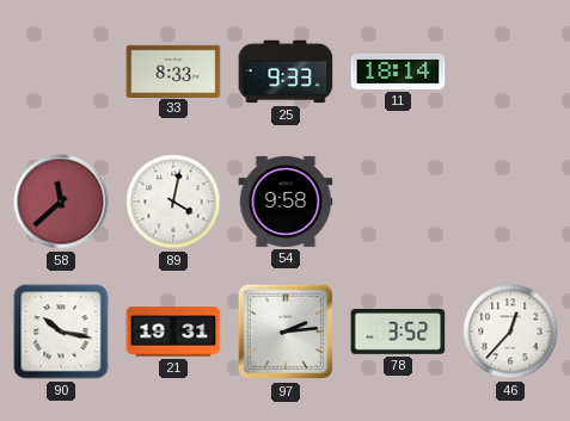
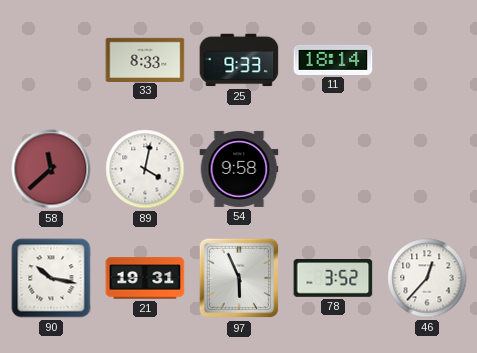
97: 2:14 -> 5:56 (239, 278)
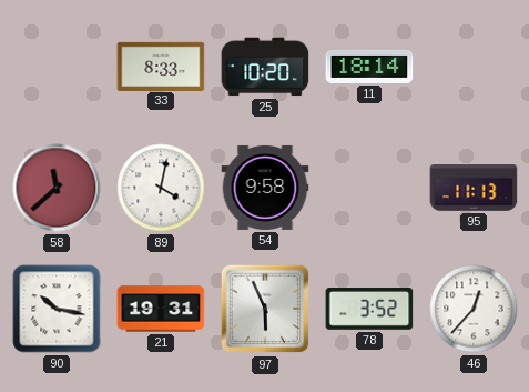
25: 9:33 -> 10:20 (265, 67)
95: none -> 11:13 (474, 189)
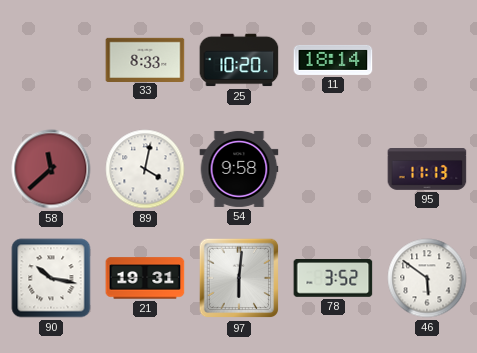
97: 5:56 -> 6:01 (239, 278)
46: 12:37 -> 5:51 (427, 278)
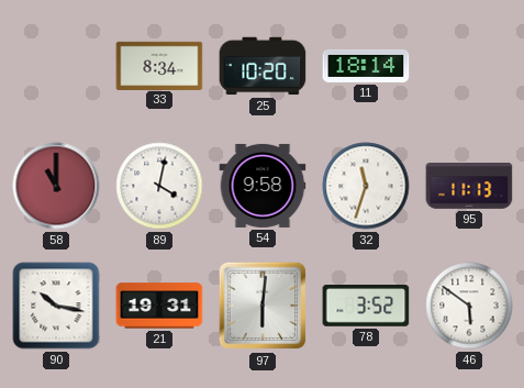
33: 8:33 -> 8:34 (159, 65)
58: 11:38 -> 11:00 (56, 186)
32: none -> 11:33 (366, 186)
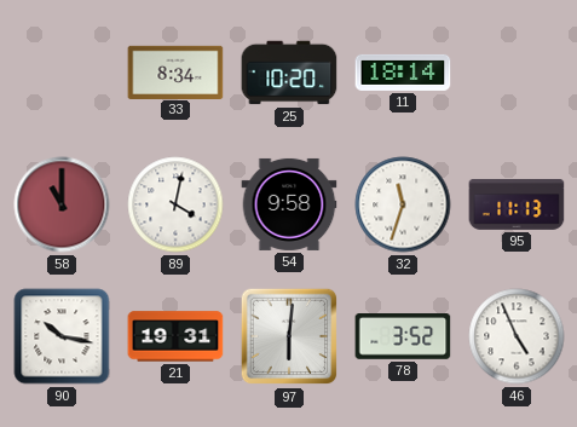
46: 5:51 -> 4:56 (517, 336)
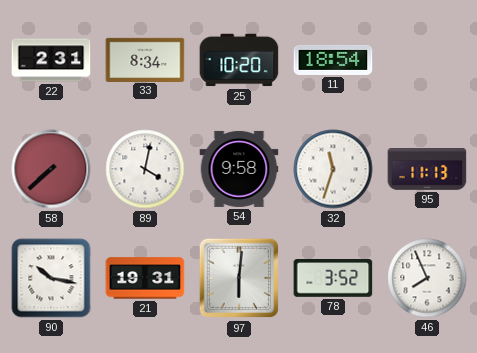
22: none -> 2:31 (51, 60)
11: 18:14 -> 18:54 (333, 60)
58: 11:00 -> 7:38 (51, 169)
46: 4:56 -> 7:56 (427, 278)
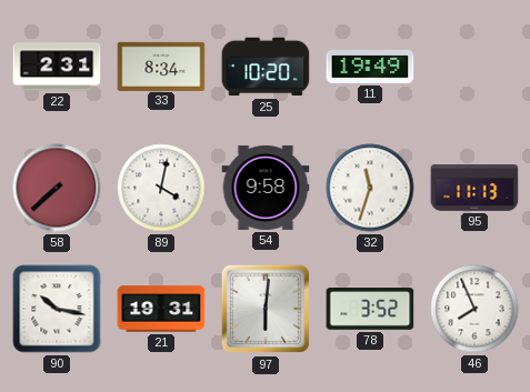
11: 18:54 -> 19:49 (370, 67)
